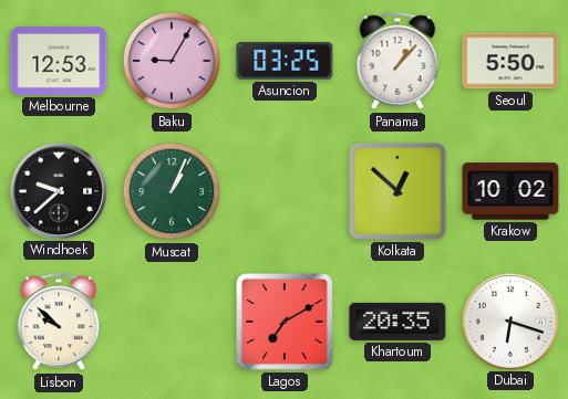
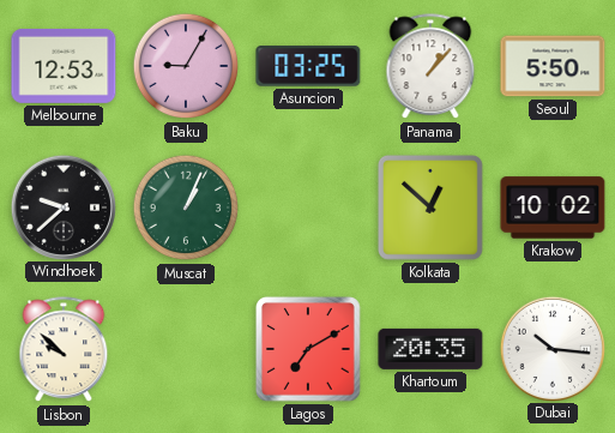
Dubai: 6:18 -> 10:16 (551, 348)
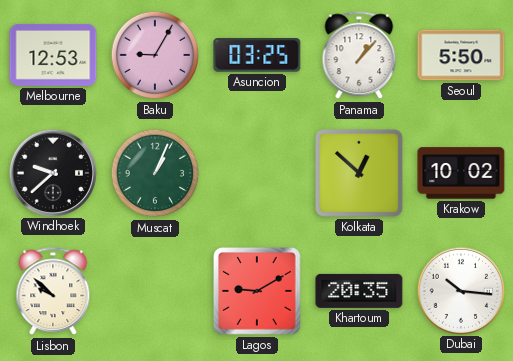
Lagos: 7:10 -> 9:10 (258, 292)
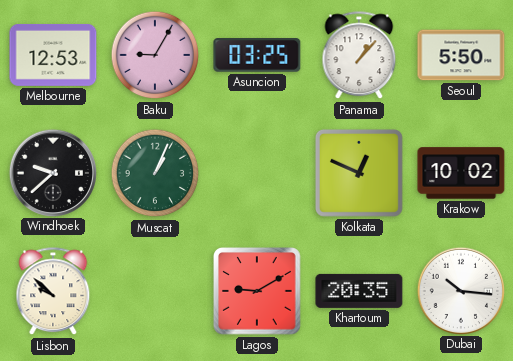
Kolkata: 12:52 -> 12:49 (359, 173)
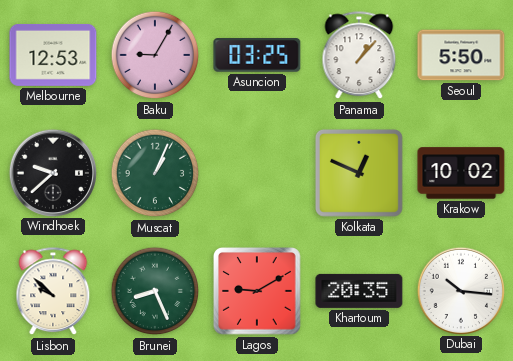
Brunei: none -> 8:26 (155, 291)
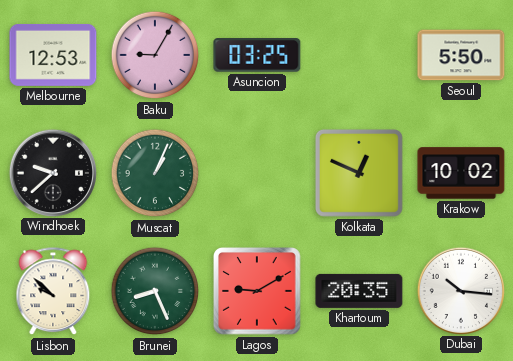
Panama: 1:07 -> none (359, 56)
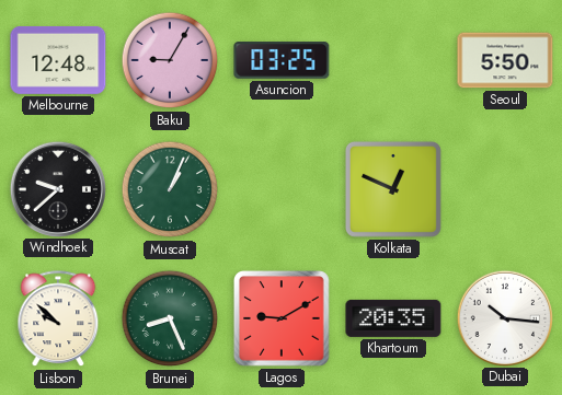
Melbourne: 12:53 -> 12:48 (58, 60)
Krakow: 10:02 -> none (461, 173)
